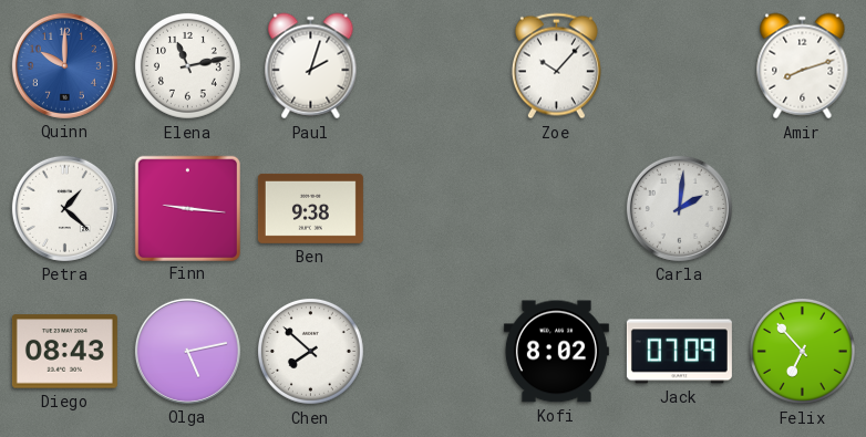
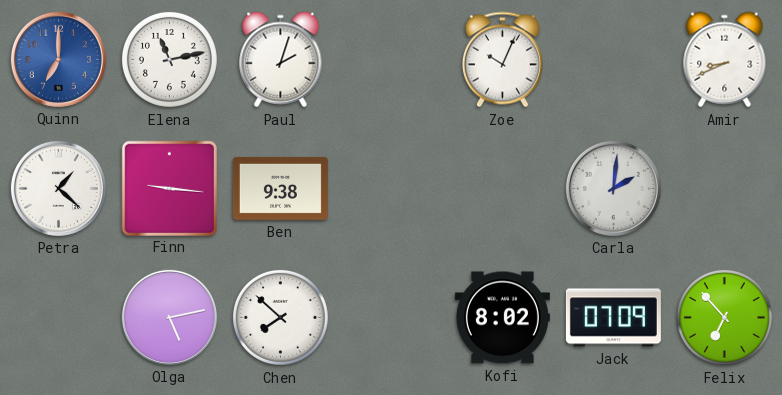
Quinn: 10:00 -> 7:00 (58, 59)
Zoe: 10:07 -> 10:04 (502, 60)
Amir: 8:12 -> 8:41 (725, 60)
Diego: 08:43 -> none (64, 352)
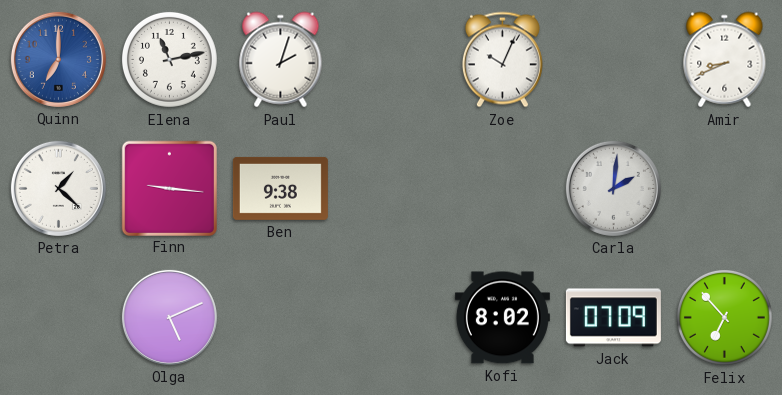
Olga: 5:13 -> 5:11 (169, 317)
Chen: 7:52 -> none (280, 317)
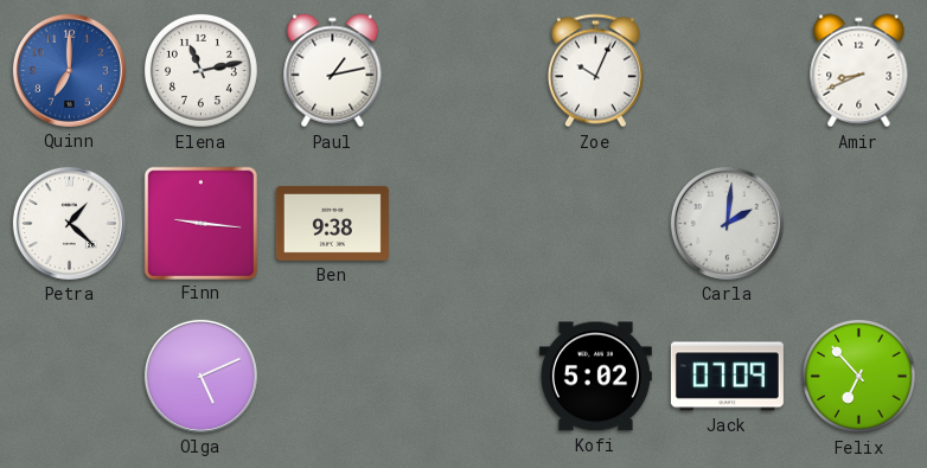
Paul: 2:03 -> 1:13 (333, 71)
Kofi: 8:02 -> 5:02 (595, 377)
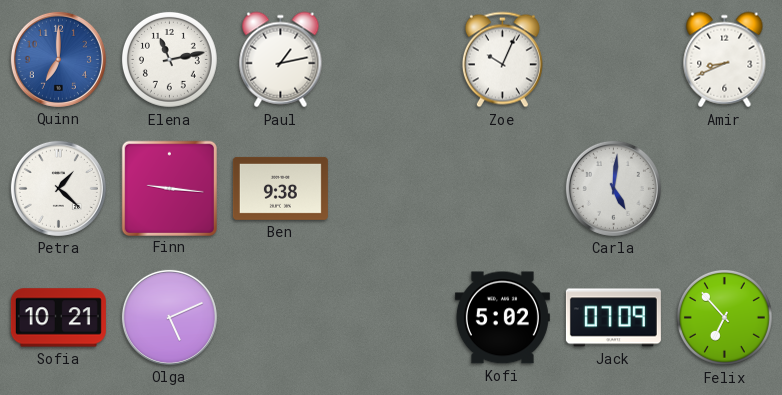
Carla: 2:01 -> 5:01 (613, 188)
Sofia: none -> 10:21 (58, 318)
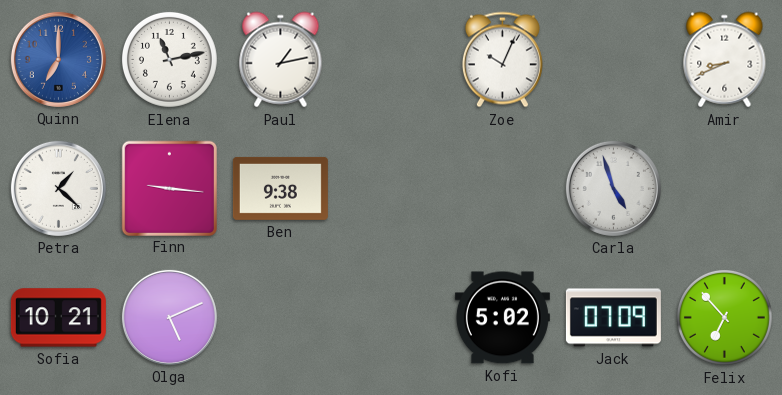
Carla: 5:01 -> 4:57 (613, 188)
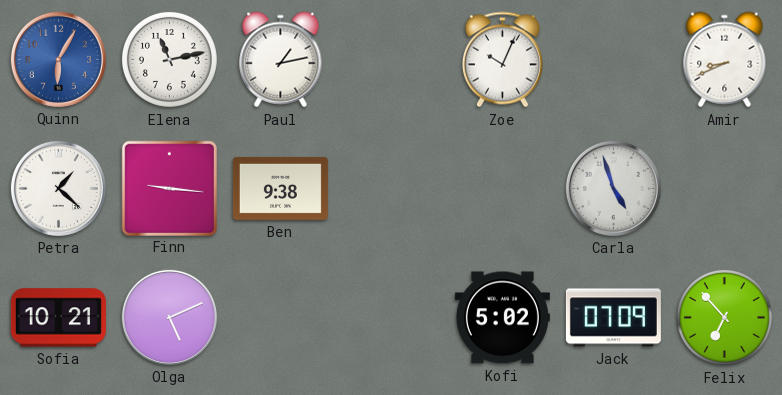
Quinn: 7:00 -> 6:05 (58, 59)
